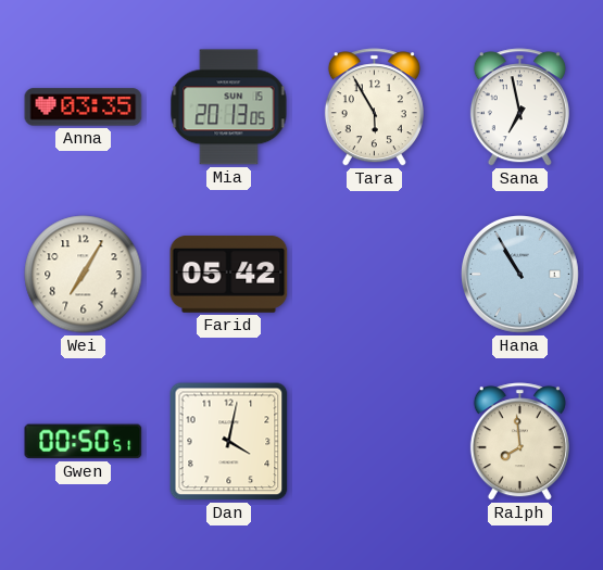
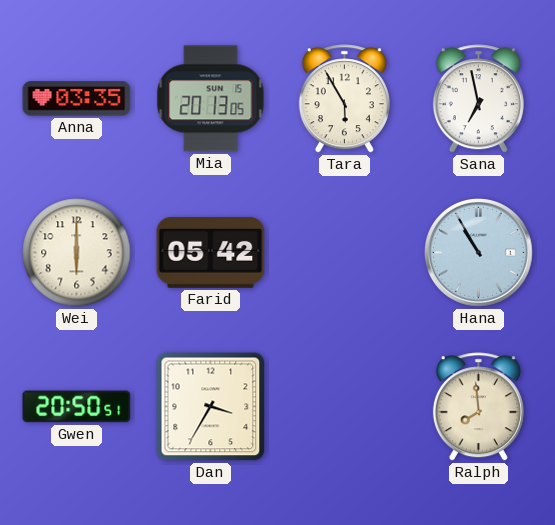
Wei: 7:05 -> 6:00 (77, 253)
Gwen: 00:50 -> 20:50 (77, 407)
Dan: 4:02 -> 3:35 (211, 407)
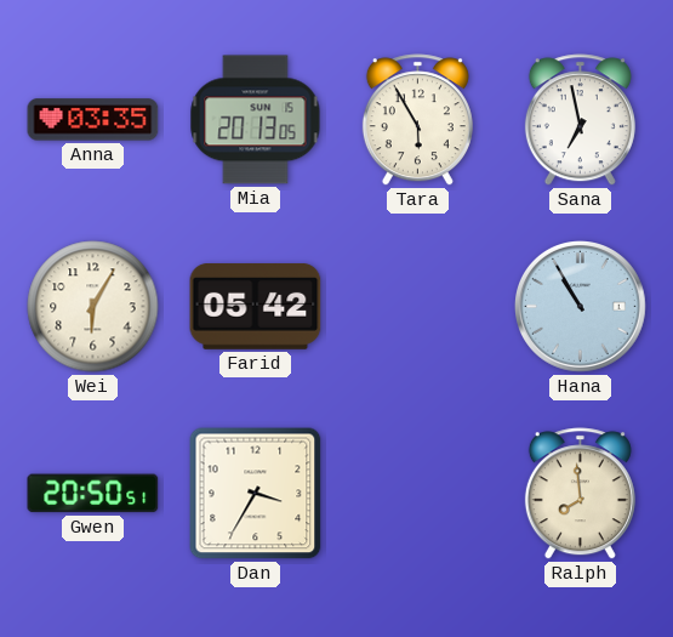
Wei: 6:00 -> 6:05 (93, 307)
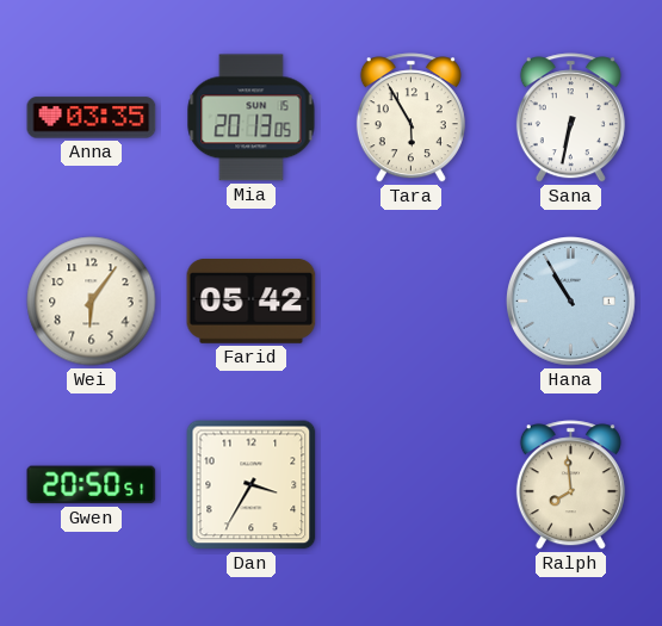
Sana: 6:58 -> 6:32 (570, 118)
Wei: 6:05 -> 6:06 (92, 302)
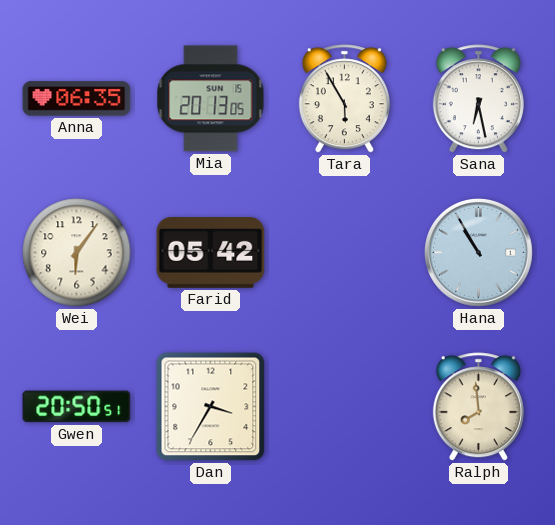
Anna: 03:35 -> 06:35 (77, 99)
Sana: 6:32 -> 6:28 (478, 99)
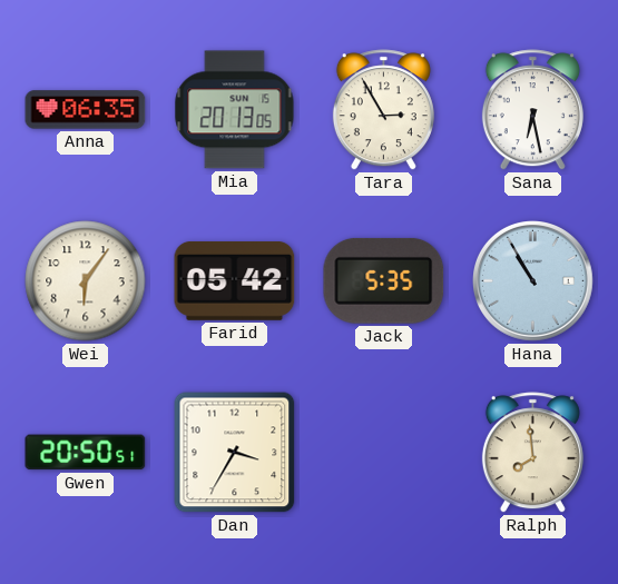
Tara: 5:55 -> 2:55 (383, 110)
Jack: none -> 5:35 (384, 280)
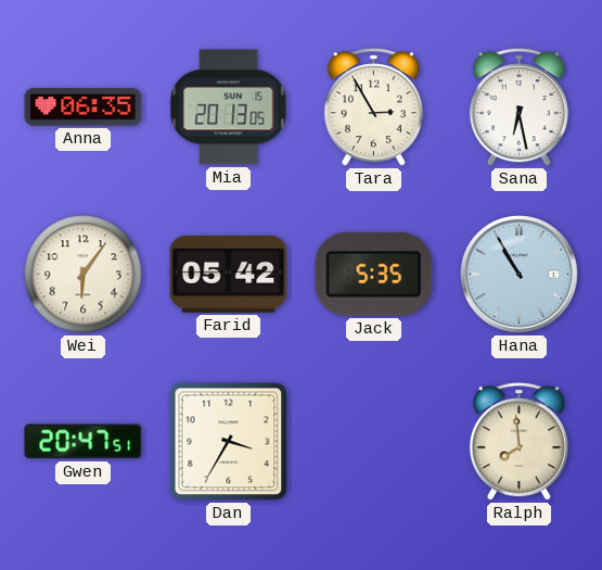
Gwen: 20:50 -> 20:47 (84, 442)
